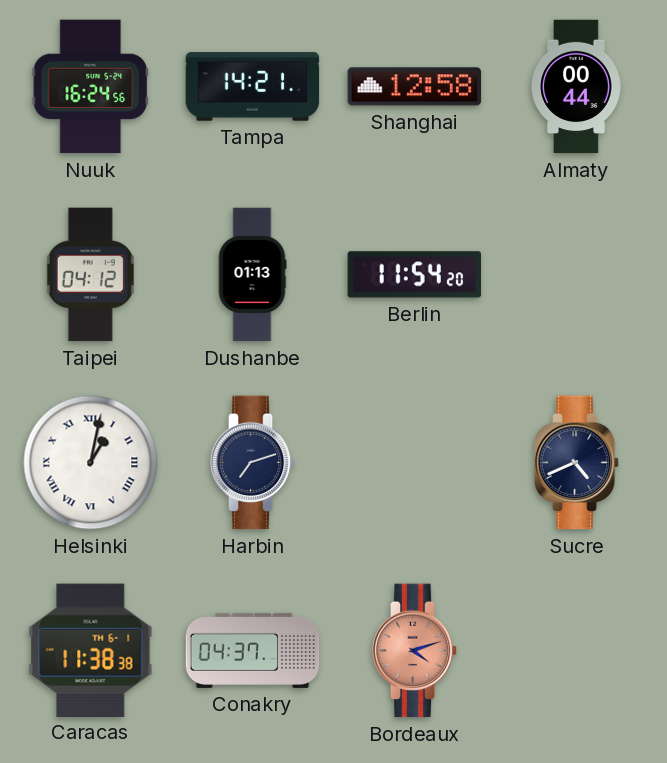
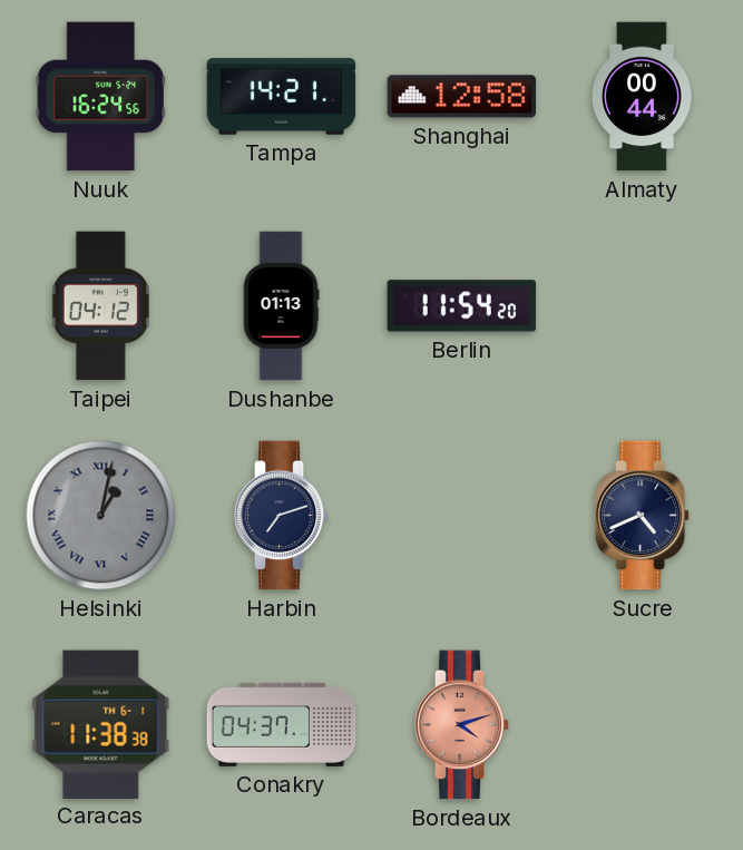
Helsinki dial: white -> grey (101, 516)
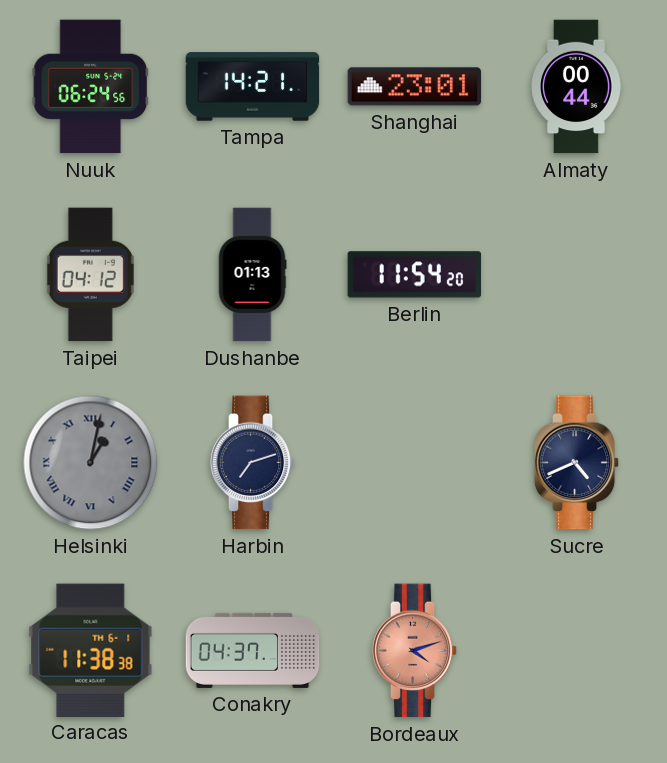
Nuuk: 16:24 -> 06:24 (91, 87)
Shanghai: 12:58 -> 23:01 (415, 87)
